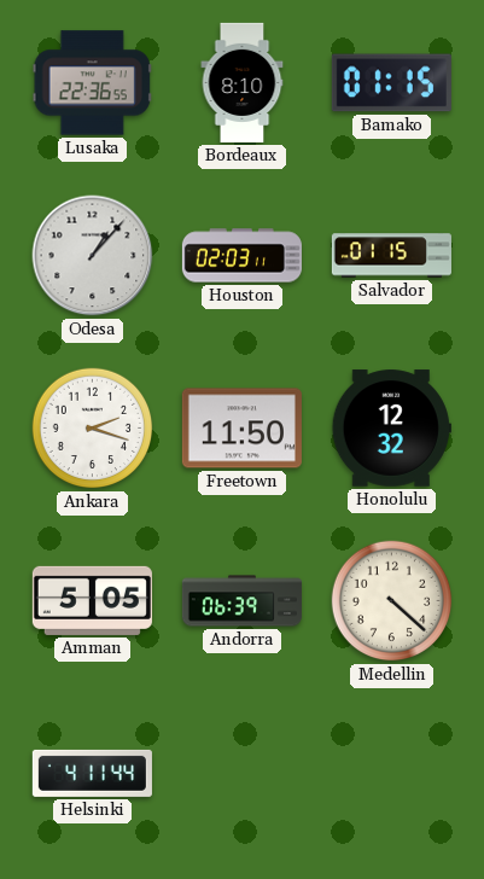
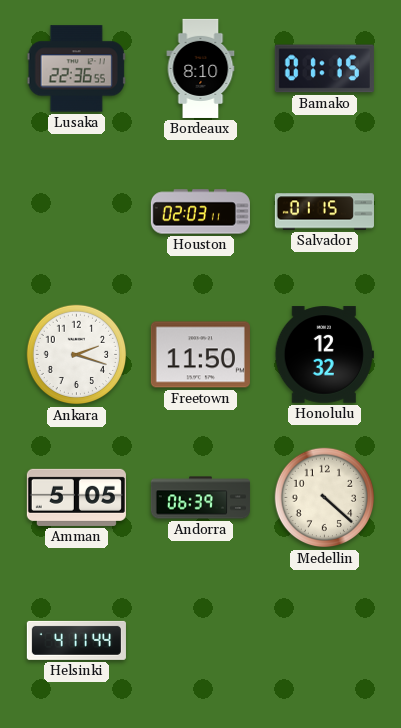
Odesa: 1:07 -> none (93, 256)
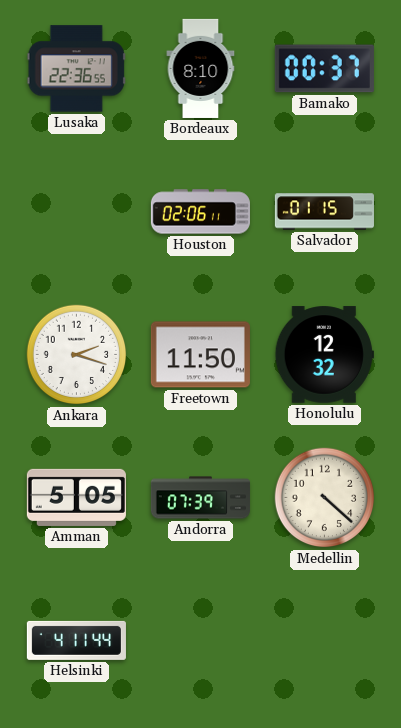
Bamako: 01:15 -> 00:37 (324, 69)
Houston: 02:03 -> 02:06 (200, 212)
Andorra: 06:39 -> 07:39 (200, 498)
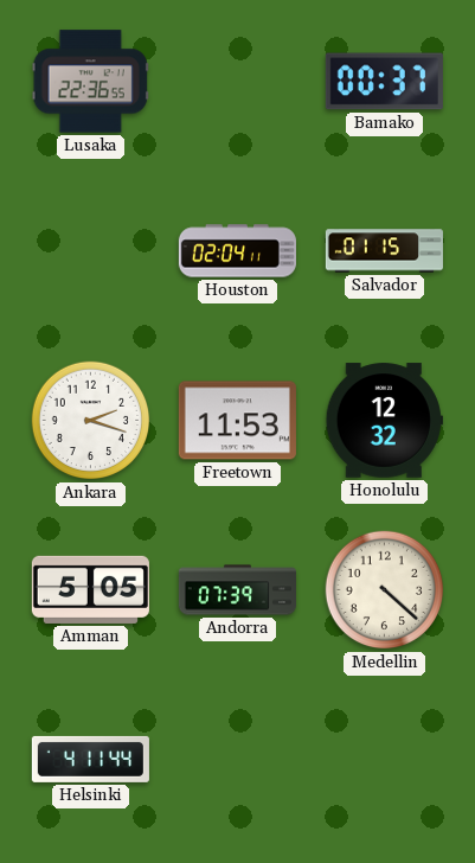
Bordeaux: 8:10 -> none (201, 68)
Houston: 02:06 -> 02:04 (237, 251)
Freetown: 11:50 -> 11:53 (237, 421)
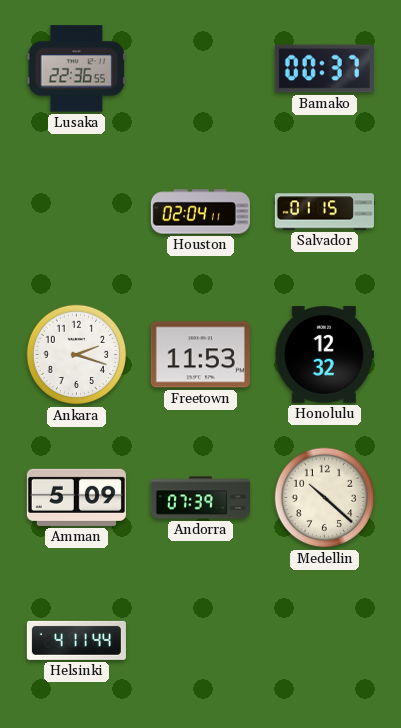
Amman: 5:05 -> 5:09 (76, 497)
Medellin: 4:22 -> 10:22 (325, 498)
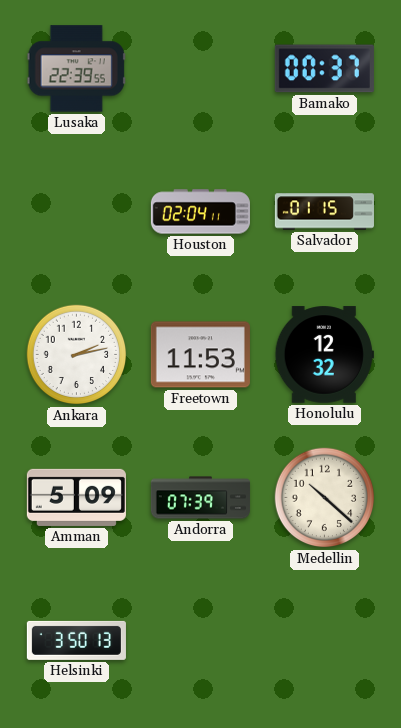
Lusaka: 22:36 -> 22:39 (76, 69)
Ankara: 2:18 -> 2:13 (77, 355)
Helsinki: 4:11 -> 3:50 (76, 640)
